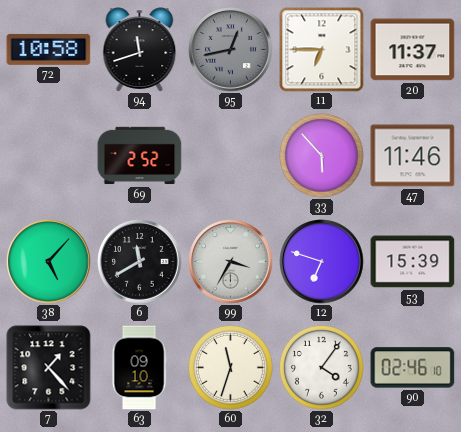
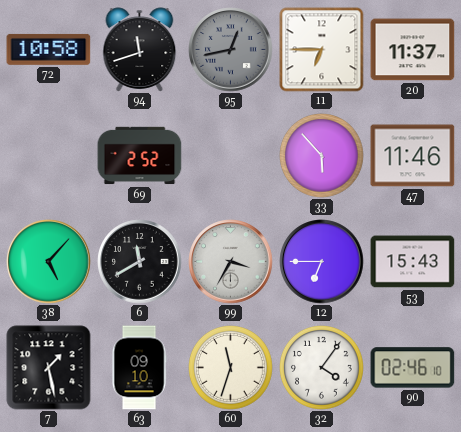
12: 6:48 -> 6:45 (322, 262)
53: 15:39 -> 15:43 (413, 262)
7: 1:23 -> 1:28 (49, 368)
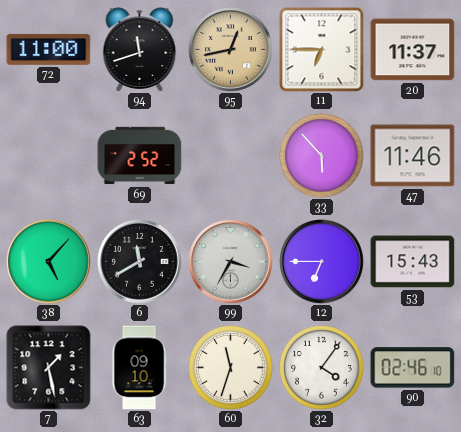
72: 10:58 -> 11:00 (49, 49)
95 dial: grey -> champagne (231, 50)
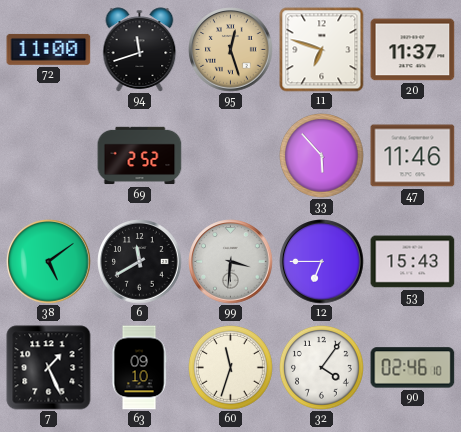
95: 12:43 -> 12:27 (231, 50)
11: 6:45 -> 6:48 (322, 50)
38: 5:07 -> 5:09 (49, 262)
99: 3:35 -> 3:31 (231, 262)
7: 1:28 -> 1:26 (49, 368)
